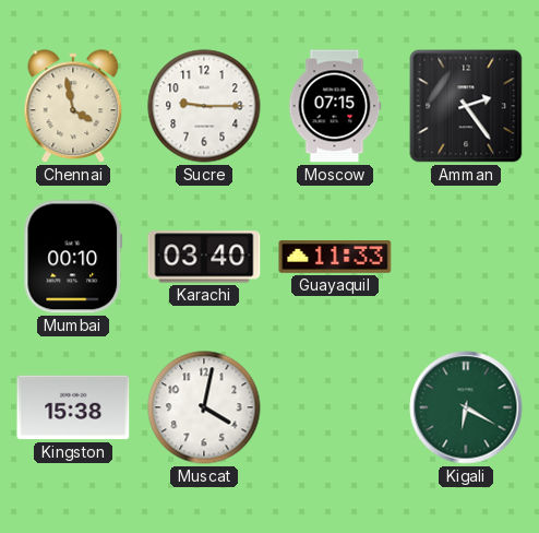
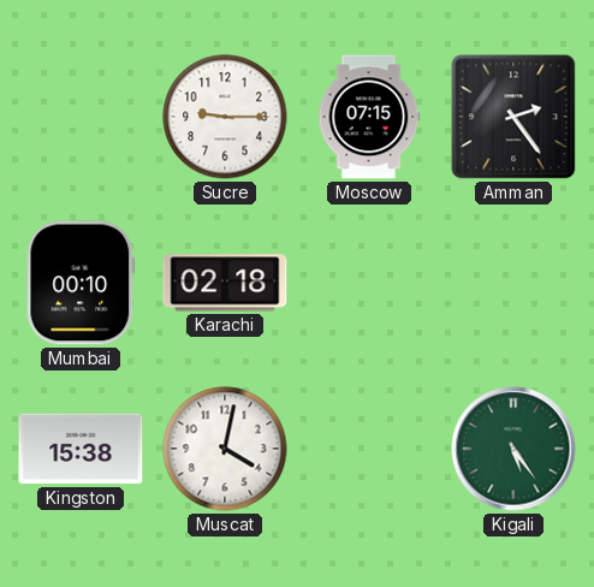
Chennai: 3:58 -> none (73, 107)
Karachi: 03:40 -> 02:18 (225, 283)
Guayaquil: 11:33 -> none (335, 257)
Kigali: 6:20 -> 5:24 (513, 449)
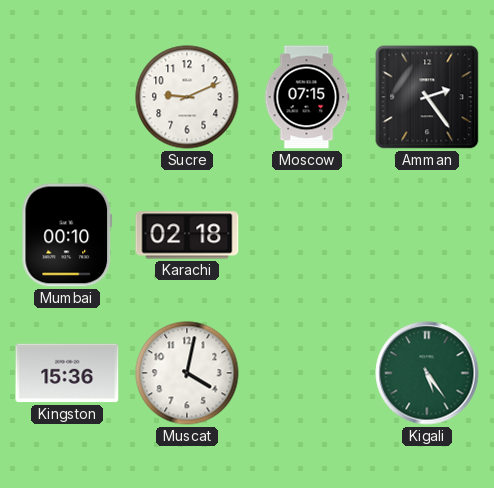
Sucre: 9:15 -> 9:11 (187, 97)
Kingston: 15:38 -> 15:36 (67, 373)
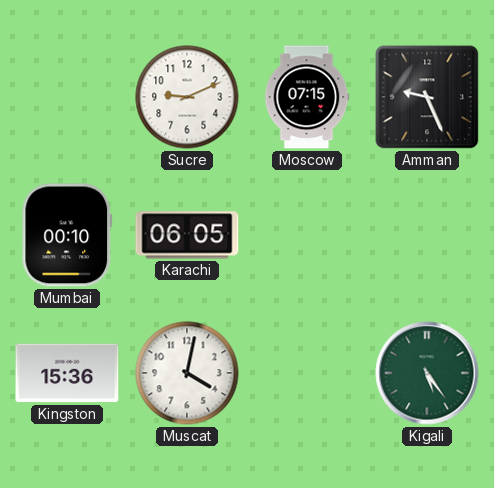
Amman: 2:24 -> 9:26 (427, 97)
Karachi: 02:18 -> 06:05 (187, 235)
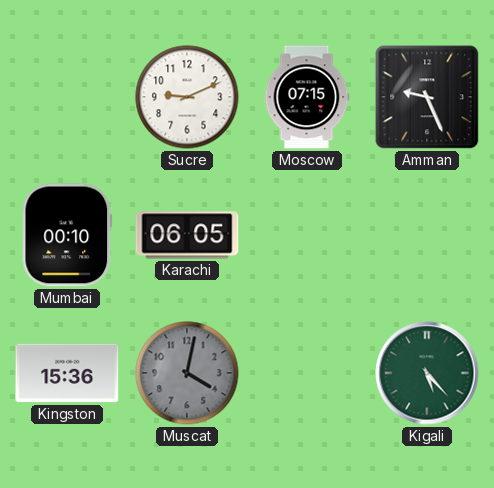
Muscat dial: white -> grey (187, 373)
Kigali: 5:24 -> 5:23 (427, 373)
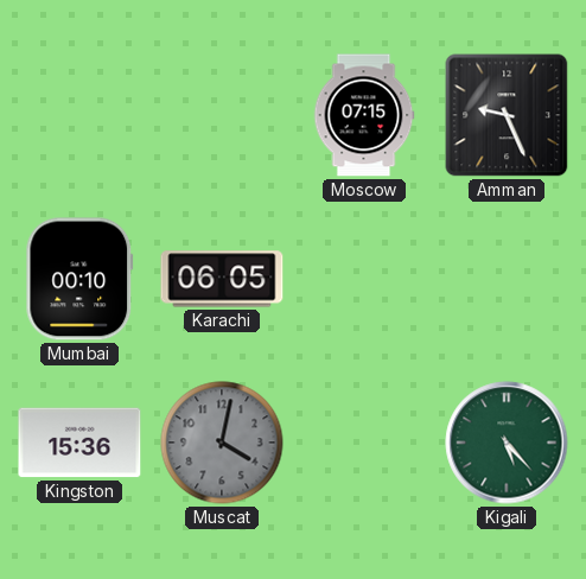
Sucre: 9:11 -> none (187, 97)
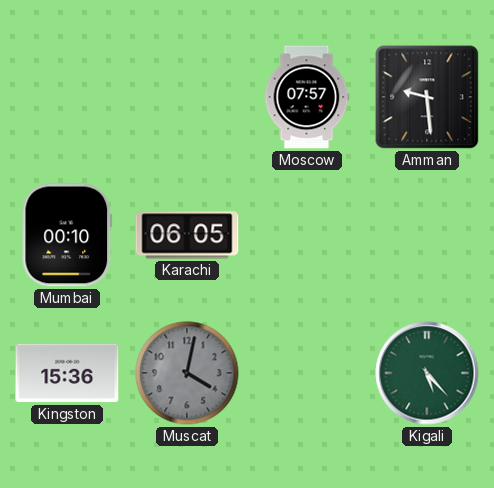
Moscow: 07:15 -> 07:57 (307, 97)
Amman: 9:26 -> 9:29 (427, 97)
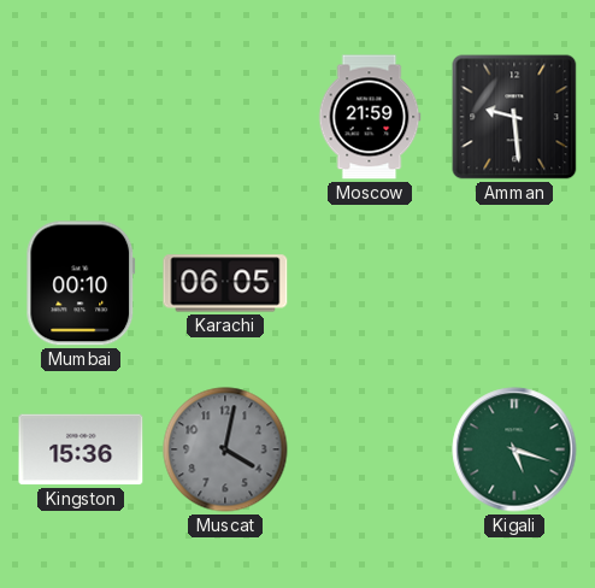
Moscow: 07:57 -> 21:59 (370, 117)
Kigali: 5:23 -> 5:18 (514, 449)
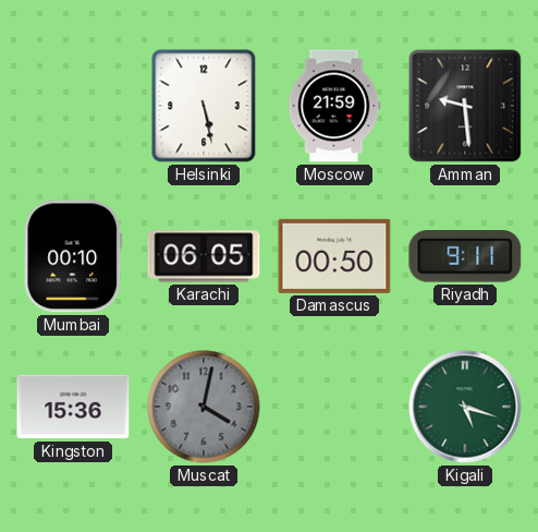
Helsinki: none -> 5:28 (204, 106)
Damascus: none -> 00:50 (334, 256)
Riyadh: none -> 9:11 (465, 257)
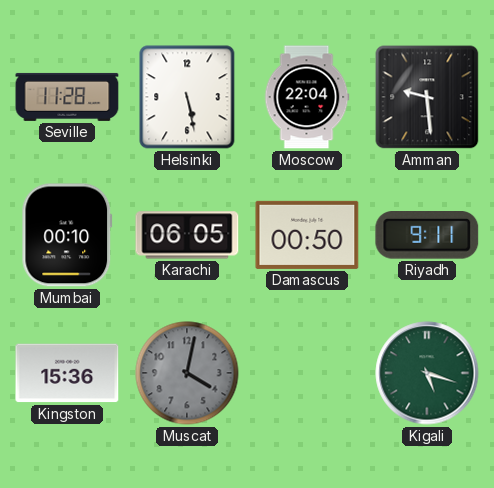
Seville: none -> 11:28 (67, 97)
Moscow: 21:59 -> 22:04 (307, 97)
